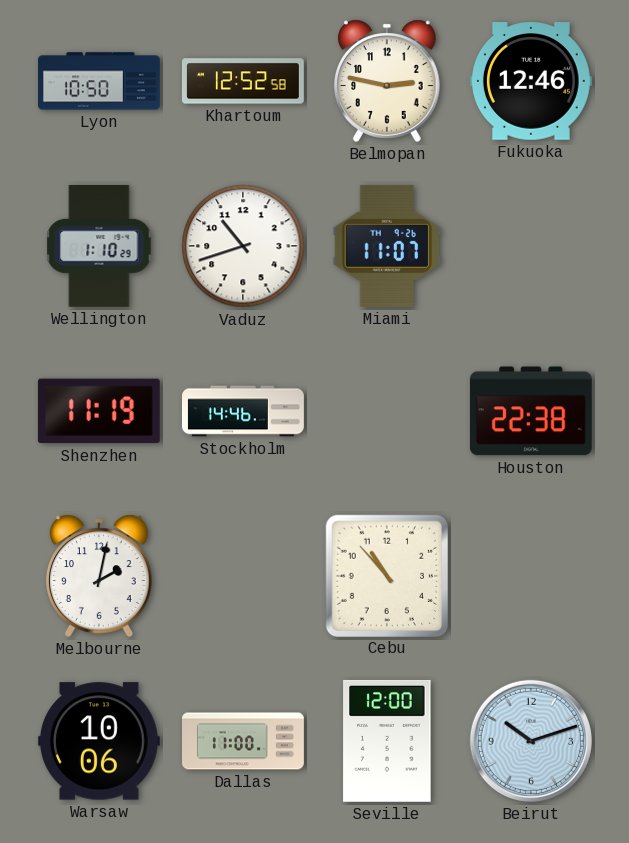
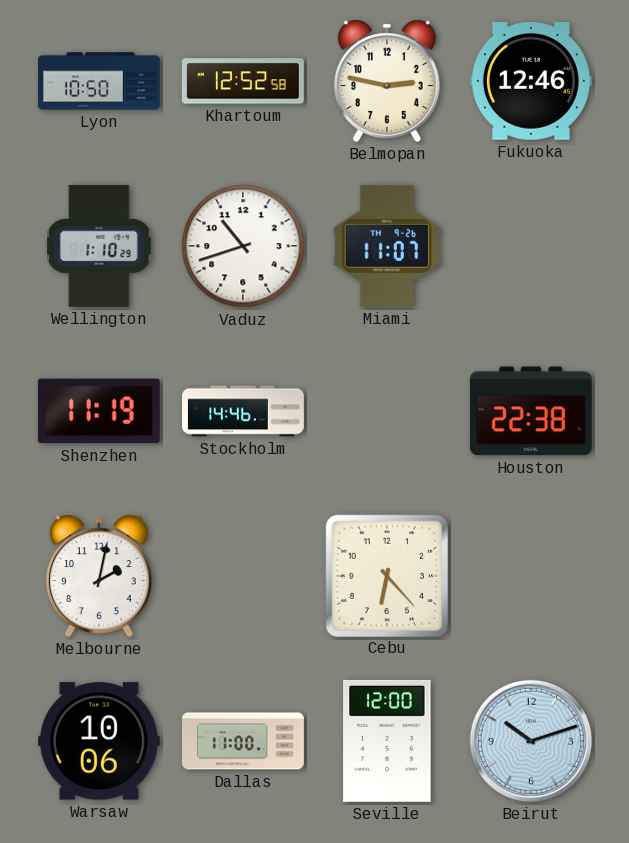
Cebu: 10:53 -> 6:23 (386, 575)
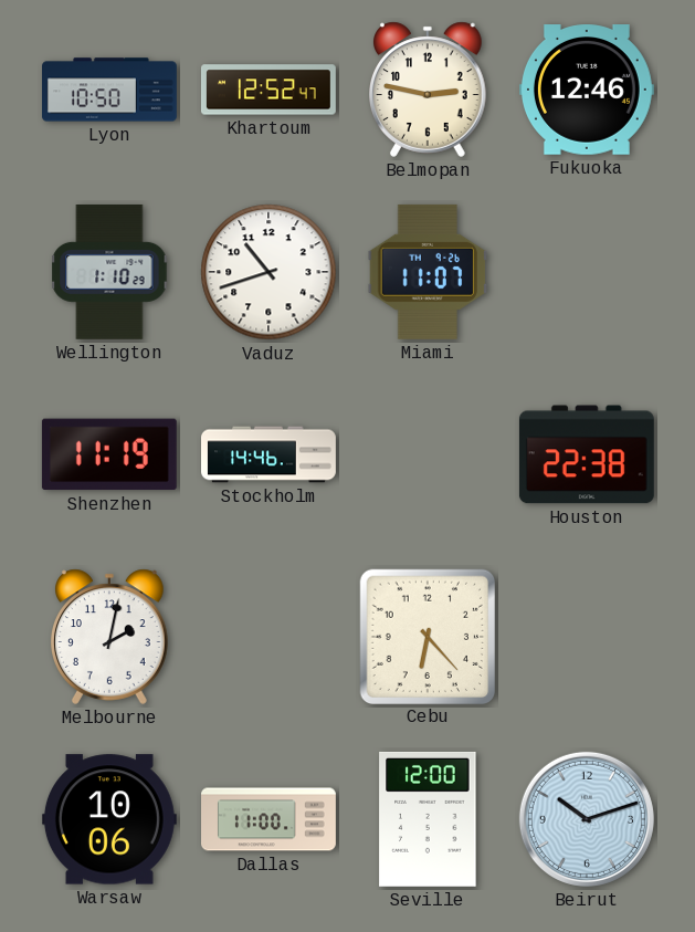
Khartoum: 12:52:58 -> 12:52:47 (268, 90)
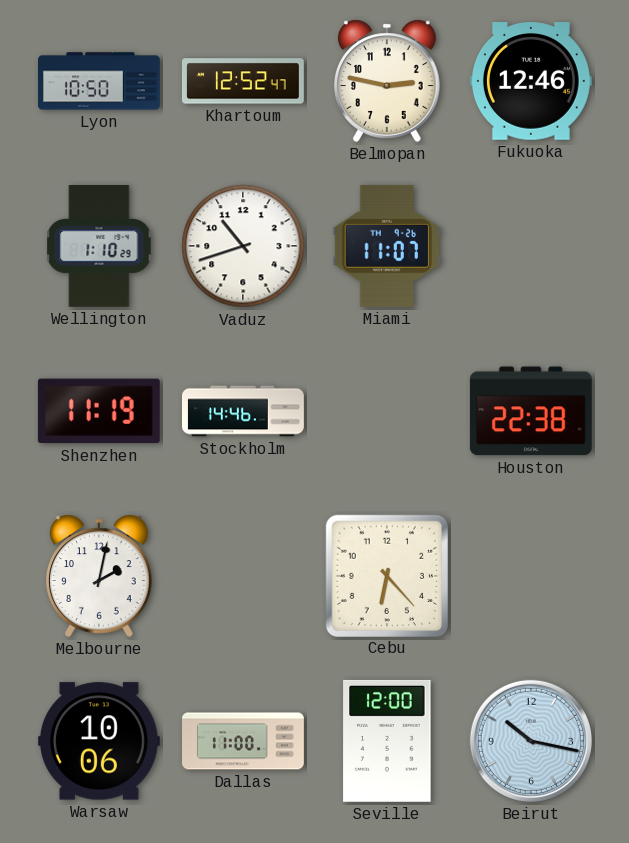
Beirut: 10:12 -> 10:17 (531, 741)
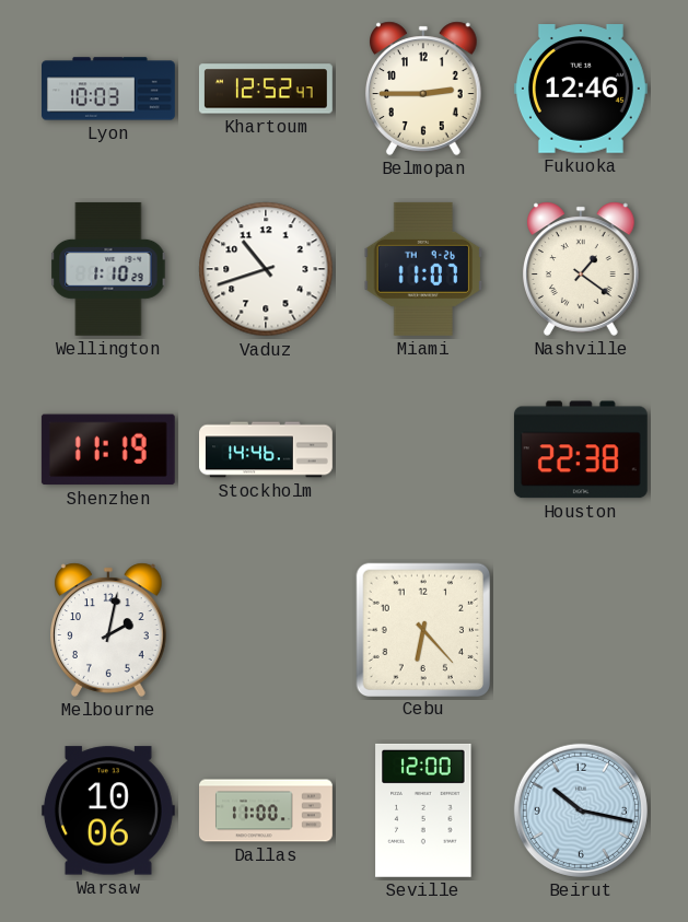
Lyon: 10:50 -> 10:03 (109, 89)
Belmopan: 2:47 -> 2:45 (424, 89)
Nashville: none -> 1:21 (582, 269)
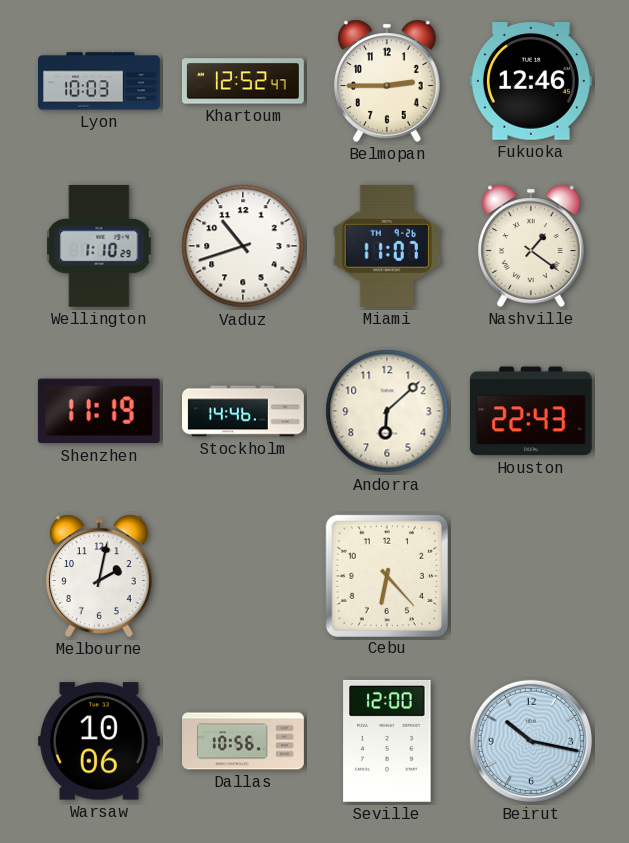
Andorra: none -> 6:08 (387, 411)
Houston: 22:38 -> 22:43 (531, 411)
Dallas: 11:00 -> 10:56 (244, 741)
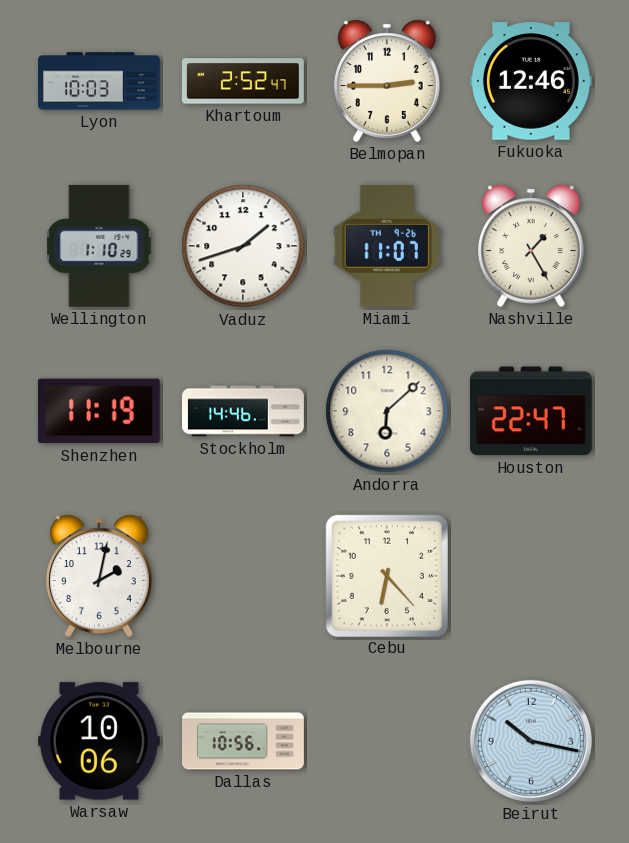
Khartoum: 12:52 -> 2:52 (243, 81)
Vaduz: 10:42 -> 1:42 (243, 246)
Nashville: 1:21 -> 1:25 (532, 246)
Houston: 22:43 -> 22:47 (531, 411)
Seville: 12:00 -> none (387, 741)
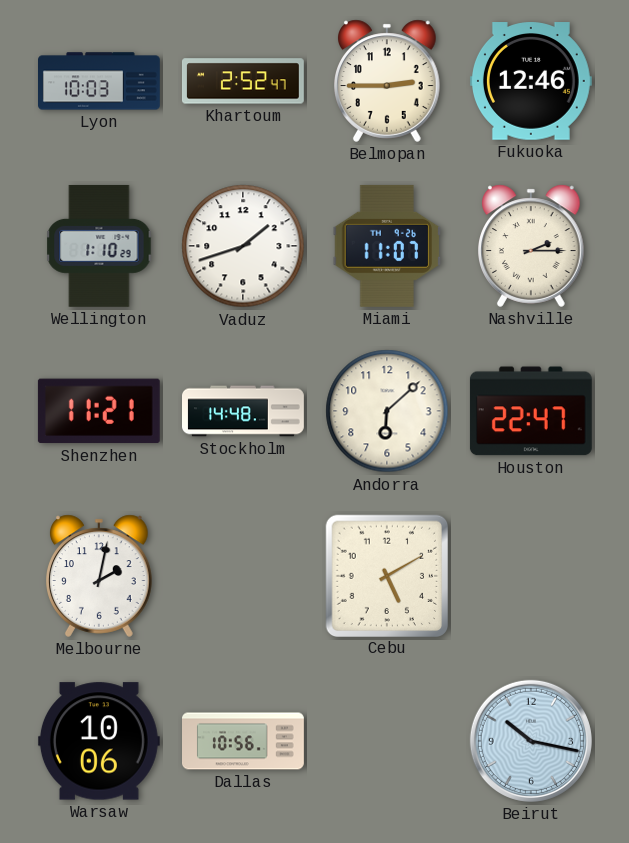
Nashville: 1:25 -> 2:15 (532, 246)
Shenzhen: 11:19 -> 11:21 (99, 411)
Stockholm: 14:46 -> 14:48 (243, 411)
Cebu: 6:23 -> 5:10 (386, 575)
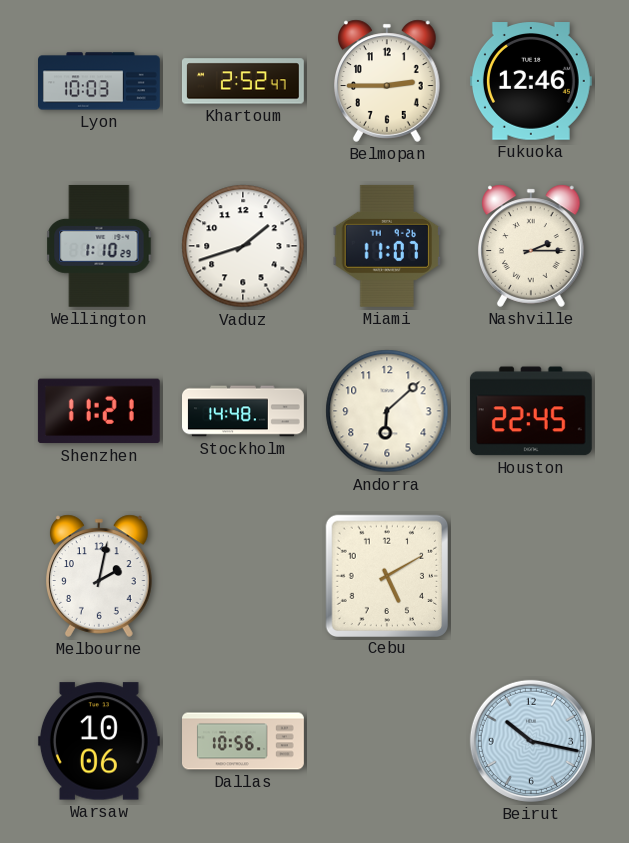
Houston: 22:47 -> 22:45 (531, 411)
